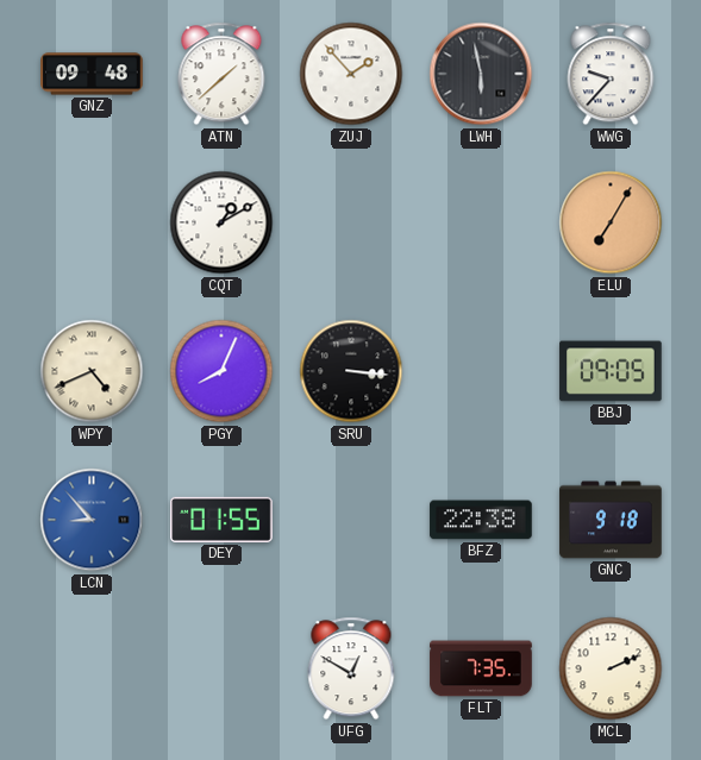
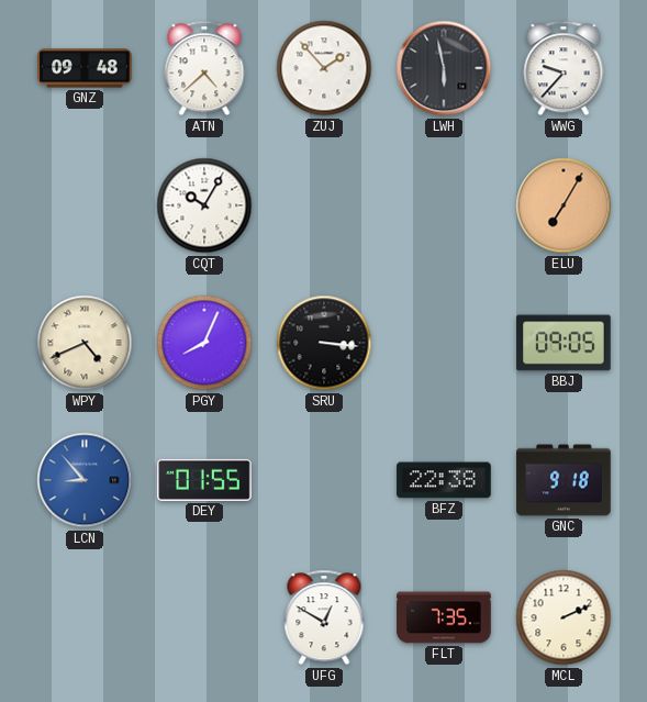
ATN: 1:38 -> 4:38 (204, 68)
CQT: 1:10 -> 10:05 (204, 205)
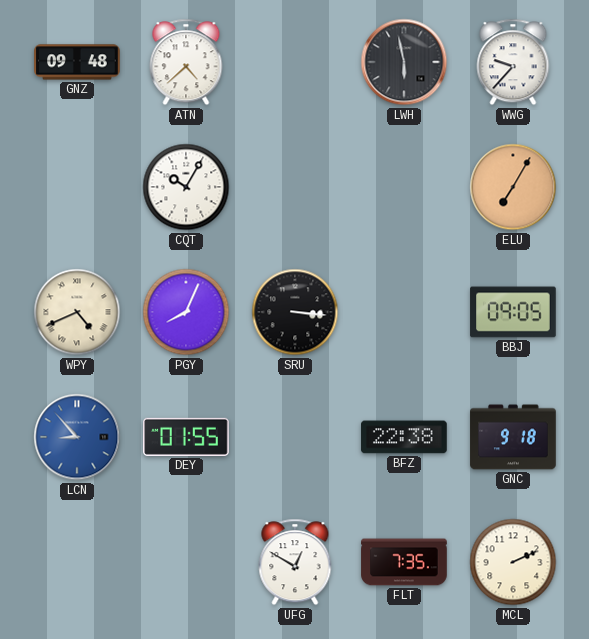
ZUJ: 1:53 -> none (324, 68)
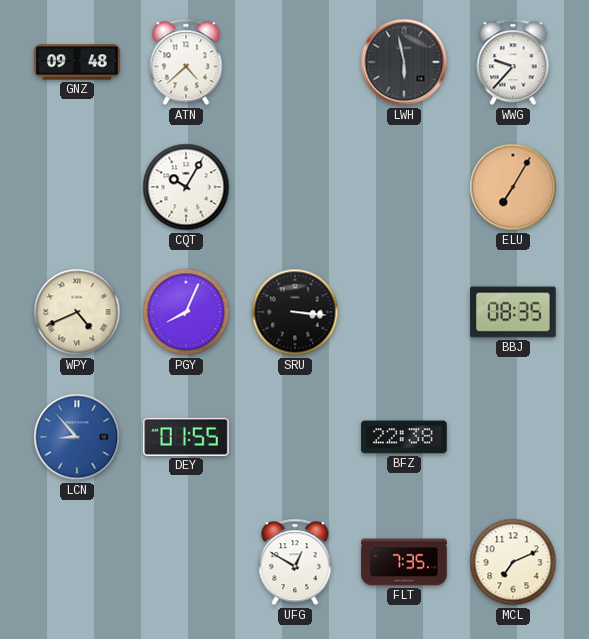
BBJ: 09:05 -> 08:35 (513, 312)
GNC: 9:18 -> none (513, 437)
MCL: 2:11 -> 7:11 (513, 562)
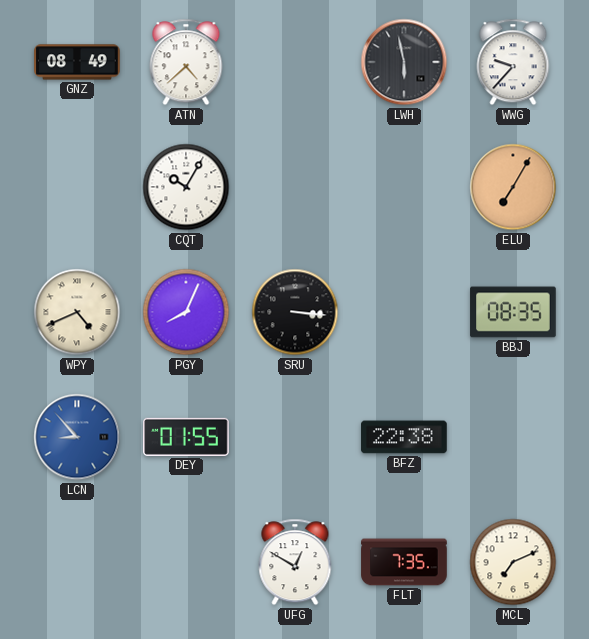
GNZ: 09:48 -> 08:49 (77, 62)
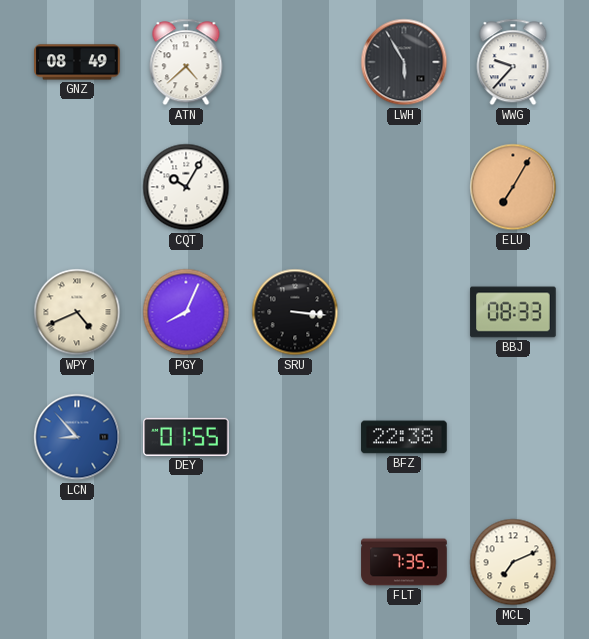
LWH: 5:58 -> 5:55 (404, 62)
BBJ: 08:35 -> 08:33 (513, 312)
UFG: 12:50 -> none (295, 562)
